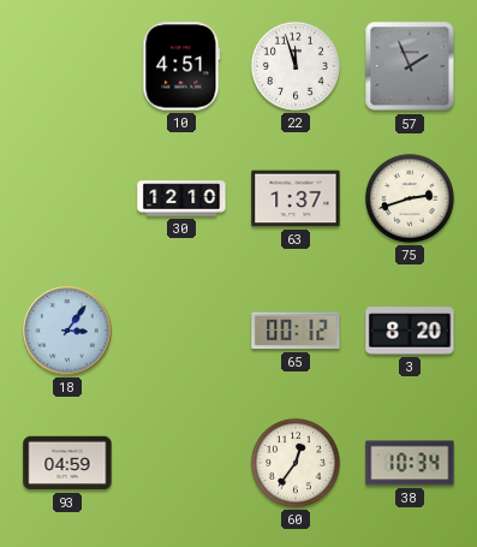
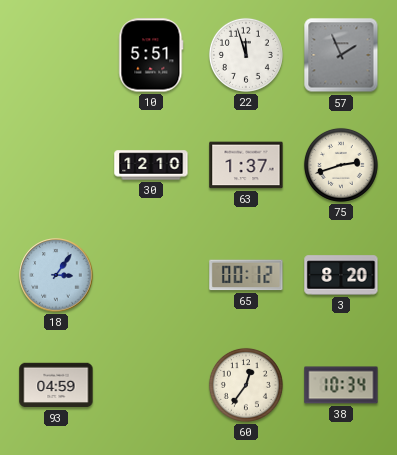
10: 4:51 -> 5:51 (151, 55)
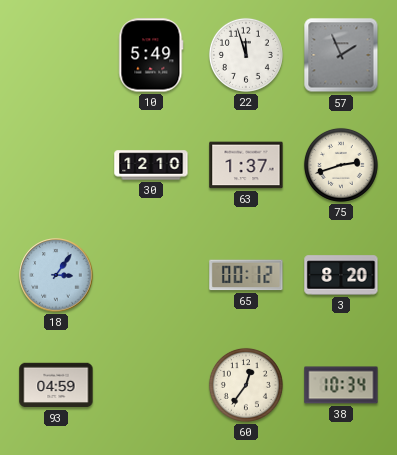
10: 5:51 -> 5:49 (151, 55)
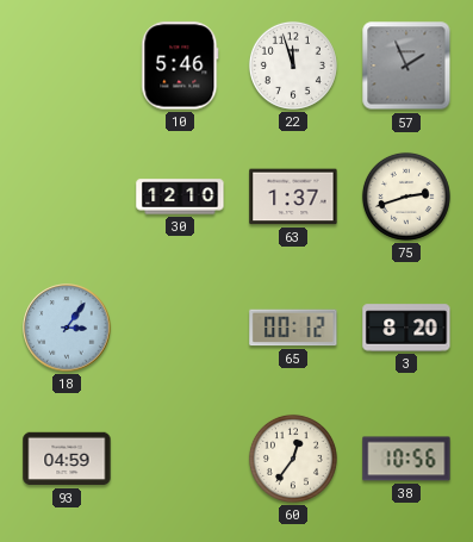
10: 5:49 -> 5:46 (180, 66)
38: 10:34 -> 10:56 (406, 459)
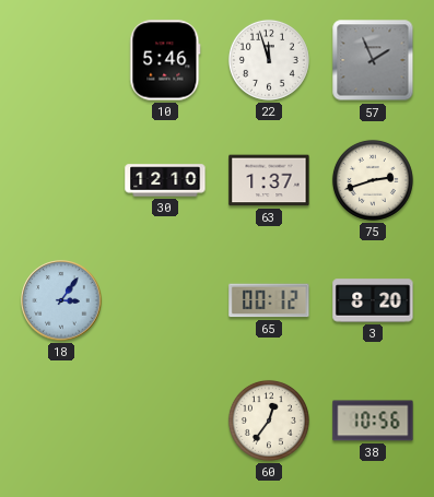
93: 04:59 -> none (67, 459)
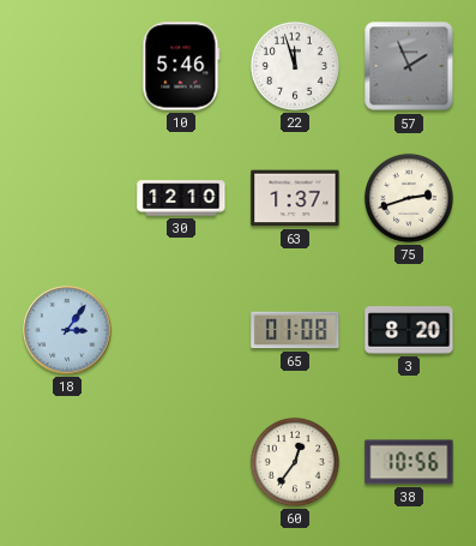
65: 00:12 -> 01:08 (295, 330)
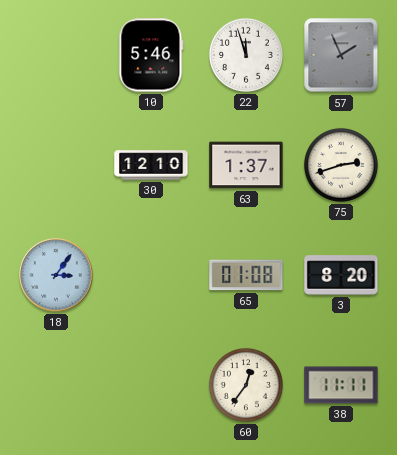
38: 10:56 -> 11:11 (341, 385)
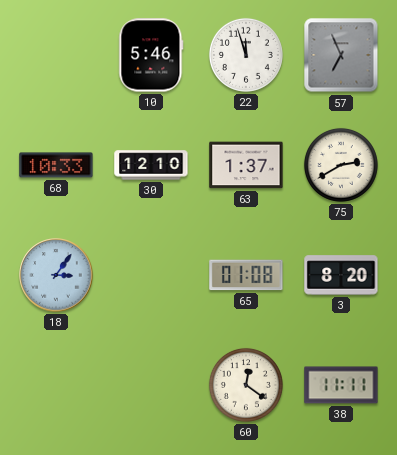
57: 1:56 -> 6:56 (341, 55)
68: none -> 10:33 (56, 165)
75: 2:42 -> 2:40 (341, 165)
60: 12:36 -> 12:21 (246, 385)
